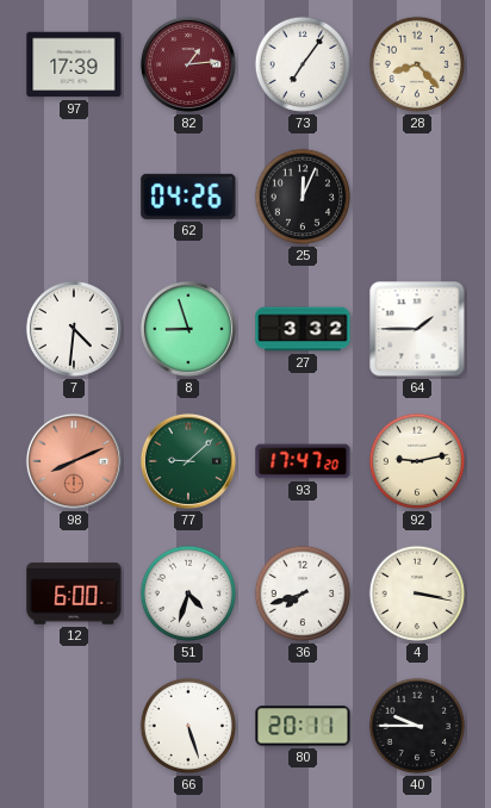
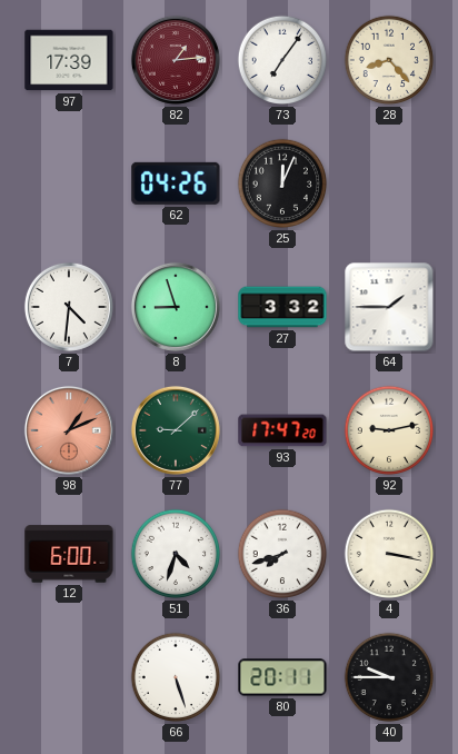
98: 8:11 -> 1:11 (69, 430)
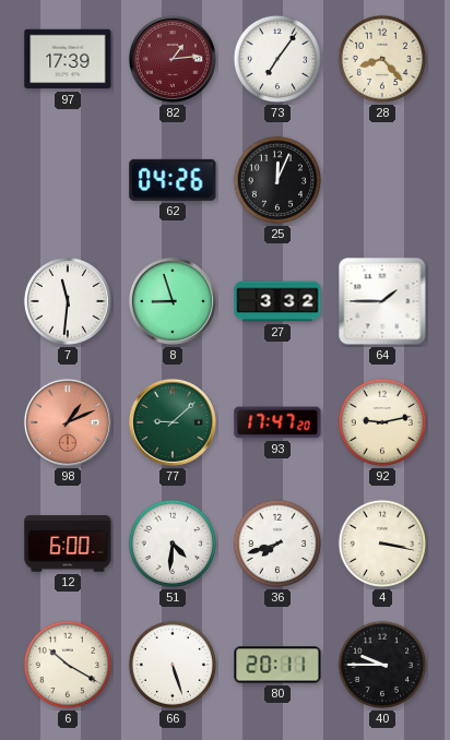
7: 4:31 -> 11:31 (68, 301)
51: 4:33 -> 4:31 (173, 544)
6: none -> 10:20 (68, 665)
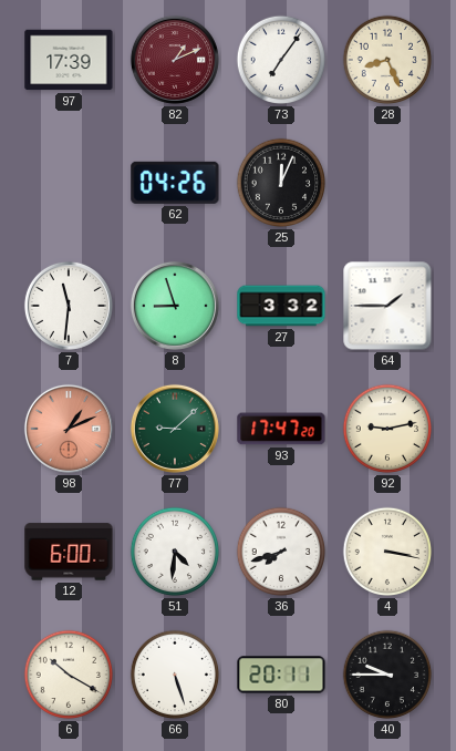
82: 1:14 -> 1:11 (175, 60)
28: 8:23 -> 8:26 (387, 60)
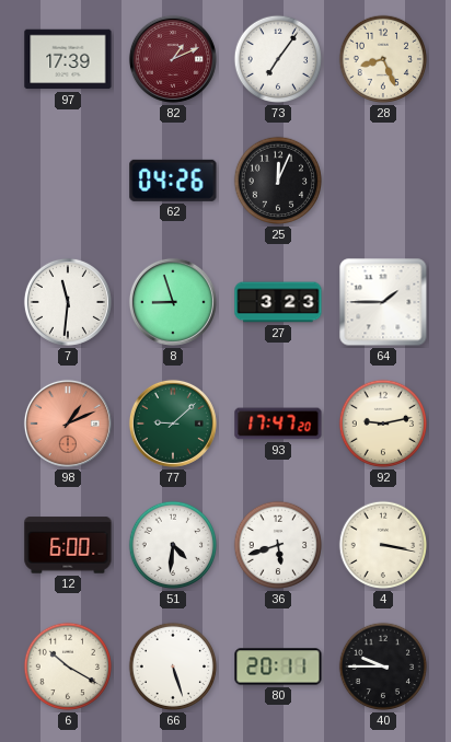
27: 3:32 -> 3:23 (278, 302)
36: 7:42 -> 5:42 (278, 545)
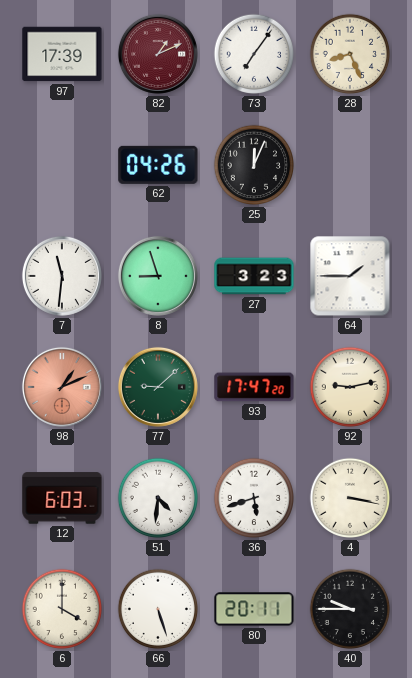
12: 6:00 -> 6:03 (62, 498)
6: 10:20 -> 4:00 (62, 609)
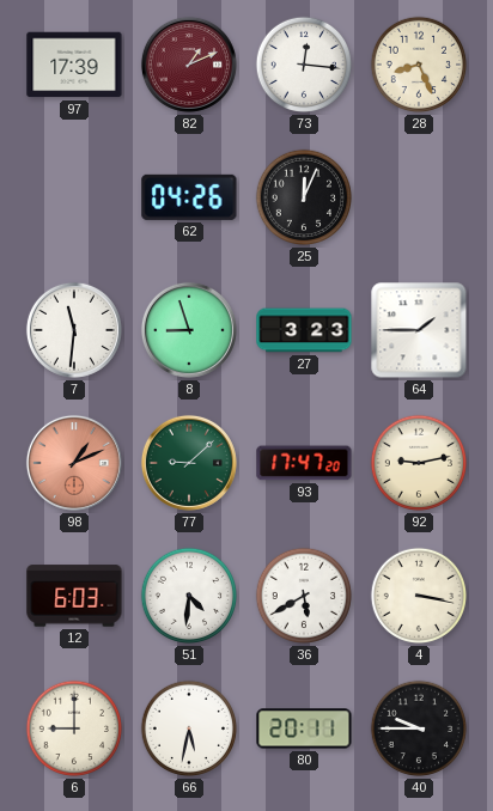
73: 7:06 -> 12:16 (304, 65)
36: 5:42 -> 5:40 (304, 596)
6: 4:00 -> 9:00 (74, 728)
66: 5:27 -> 5:32 (189, 728)
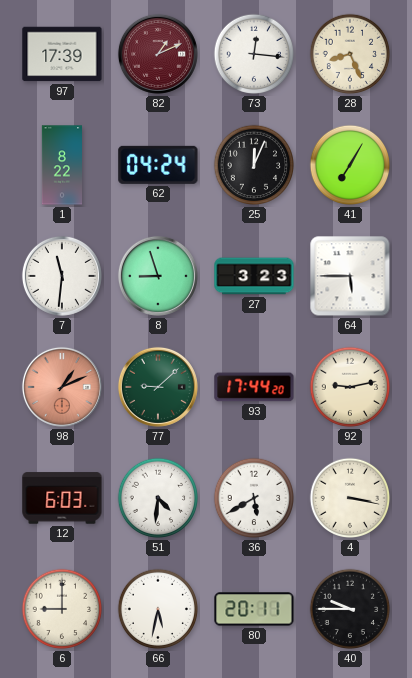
1: none -> 8:22 (62, 165)
62: 04:26 -> 04:24 (158, 165)
41: none -> 7:05 (350, 165)
64: 1:45 -> 5:45 (350, 276)
93: 17:47 -> 17:44 (254, 387)
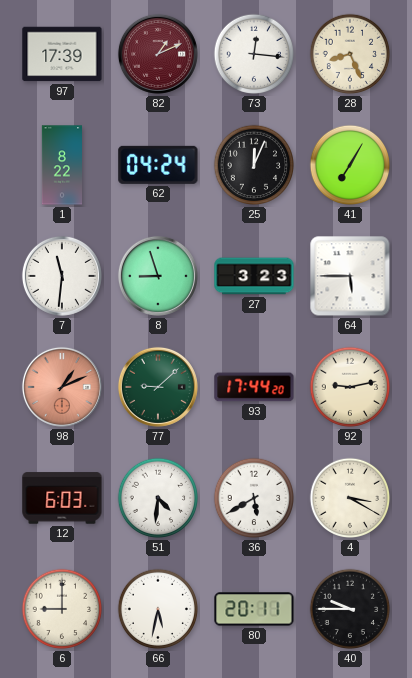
4: 3:17 -> 3:20 (350, 498)
